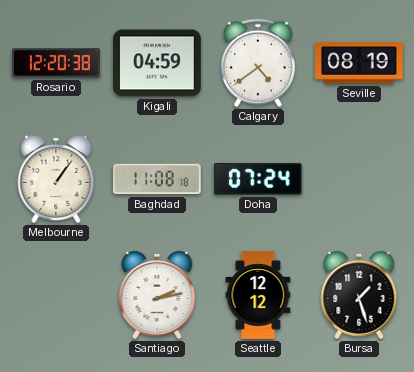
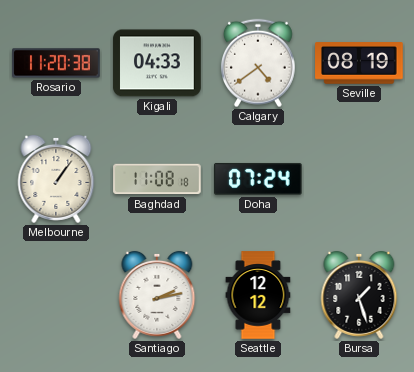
Rosario: 12:20 -> 11:20 (56, 63)
Kigali: 04:59 -> 04:33 (157, 63)
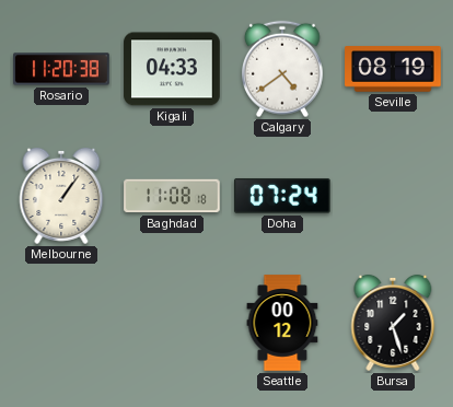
Santiago: 2:13 -> none (157, 295)
Seattle: 12:12 -> 00:12 (282, 323)
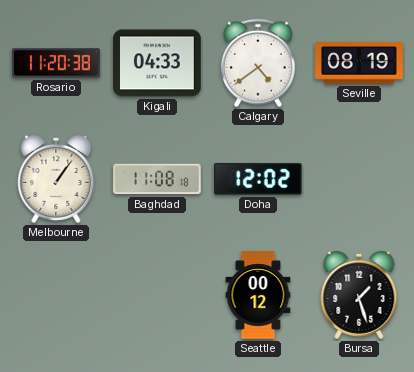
Doha: 07:24 -> 12:02 (258, 179)
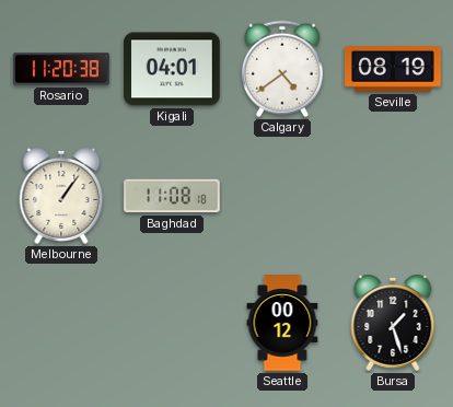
Kigali: 04:33 -> 04:01 (172, 69)
Doha: 12:02 -> none (258, 179)
